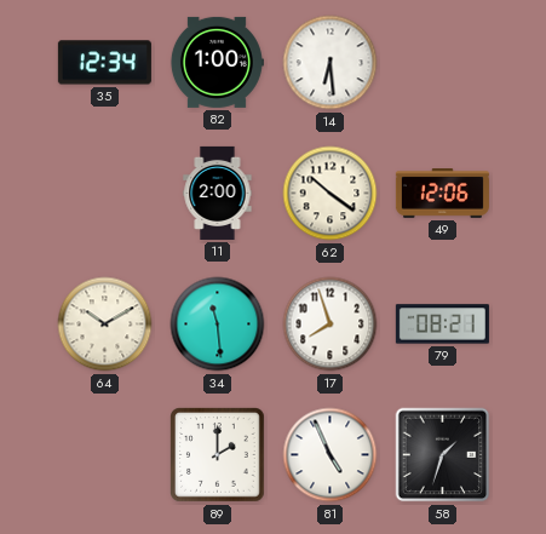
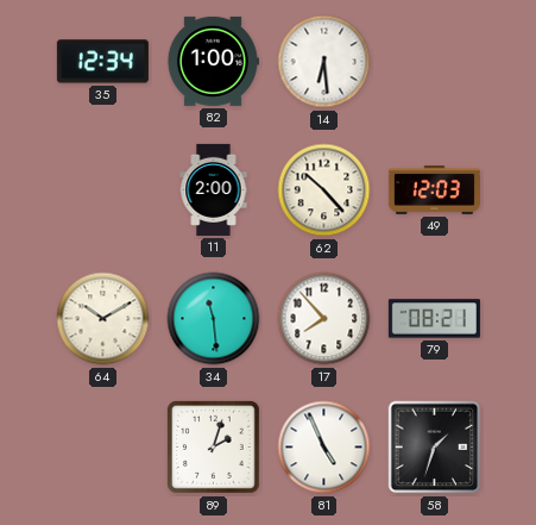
62: 10:21 -> 10:23 (324, 190)
49: 12:06 -> 12:03 (434, 190)
17: 7:57 -> 7:53 (324, 319)
89: 2:00 -> 2:03 (214, 448)
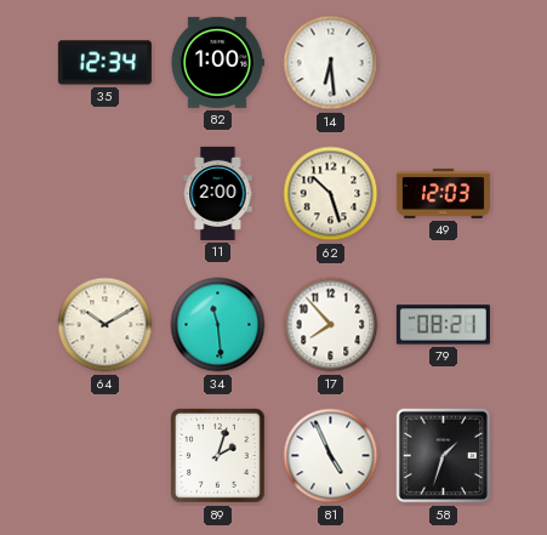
62: 10:23 -> 10:27 (331, 194)
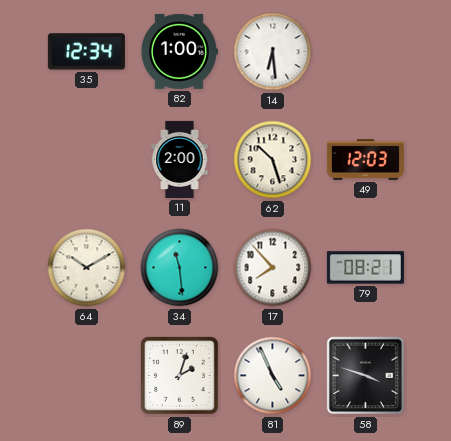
58: 1:33 -> 3:48 (366, 376)
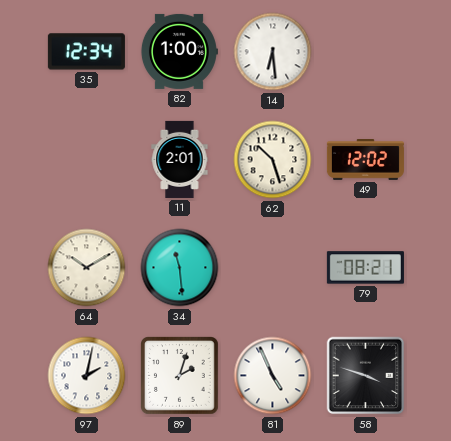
11: 2:00 -> 2:01 (180, 159)
49: 12:03 -> 12:02 (365, 160)
17: 7:53 -> none (273, 268)
97: none -> 2:02 (87, 376)
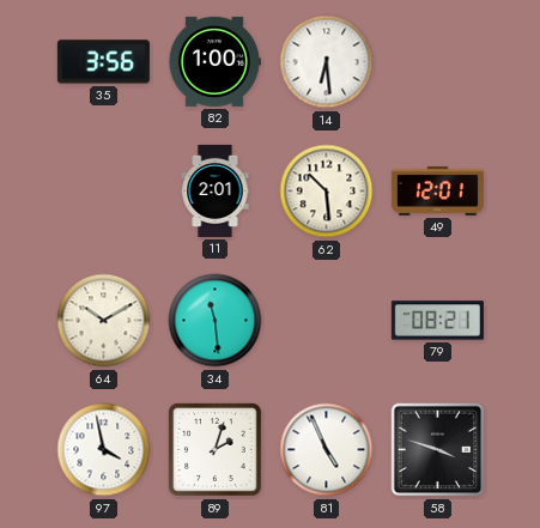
35: 12:34 -> 3:56 (103, 62)
62: 10:27 -> 10:29 (327, 192)
49: 12:02 -> 12:01 (437, 192)
97: 2:02 -> 3:58 (104, 450)
